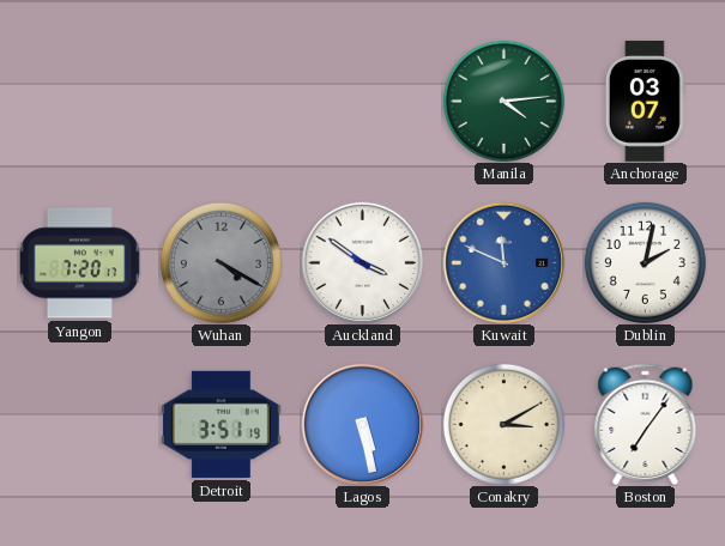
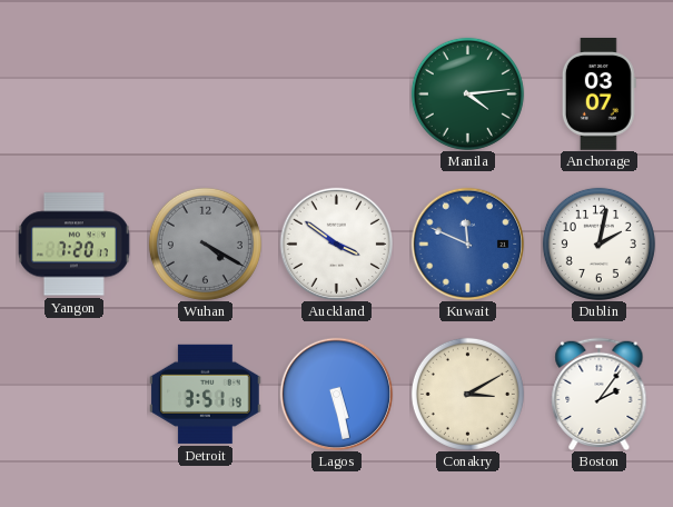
Boston: 7:06 -> 2:06 (600, 394)
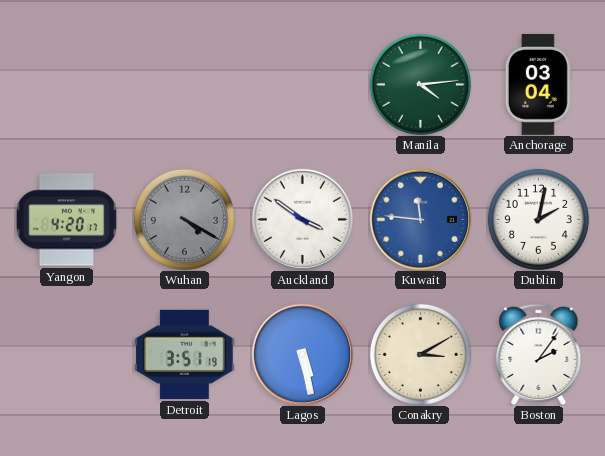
Anchorage: 03:07 -> 03:04 (538, 85)
Yangon: 7:20 -> 4:20 (66, 220)
Kuwait: 11:49 -> 11:46 (420, 219)
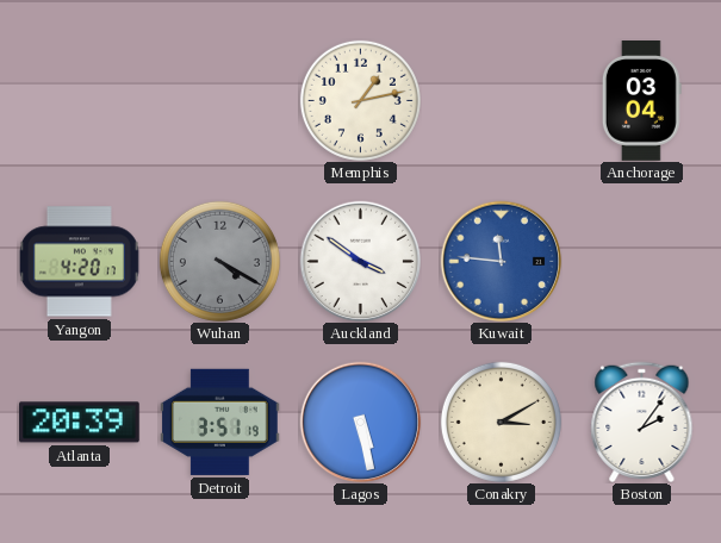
Memphis: none -> 1:13 (360, 100)
Manila: 4:14 -> none (420, 84)
Dublin: 2:02 -> none (538, 219)
Atlanta: none -> 20:39 (80, 423)
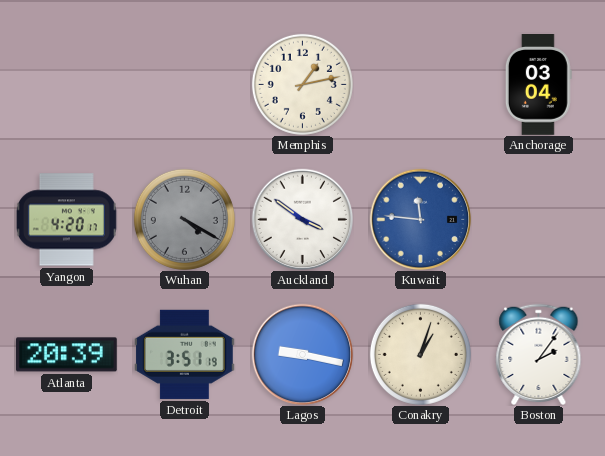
Lagos: 5:28 -> 9:17 (302, 354)
Conakry: 3:10 -> 1:03 (420, 354)
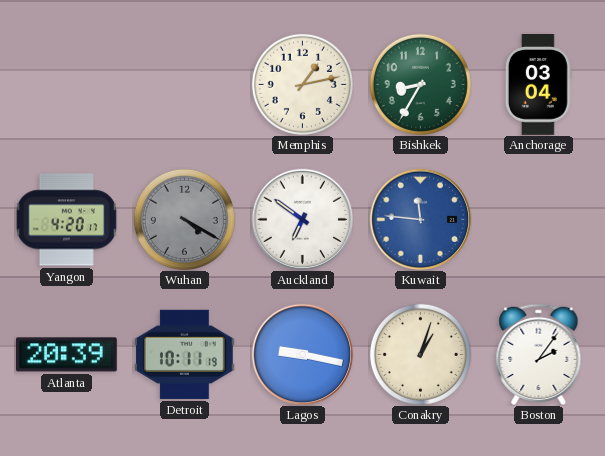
Bishkek: none -> 8:35 (420, 84)
Auckland: 3:51 -> 6:51 (302, 219)
Detroit: 3:51 -> 10:11 (185, 354)
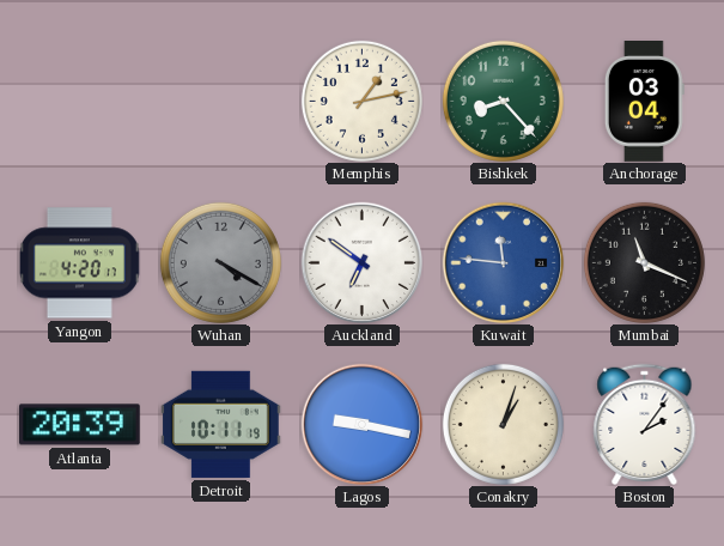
Bishkek: 8:35 -> 8:23 (503, 101)
Mumbai: none -> 11:19 (644, 262)
